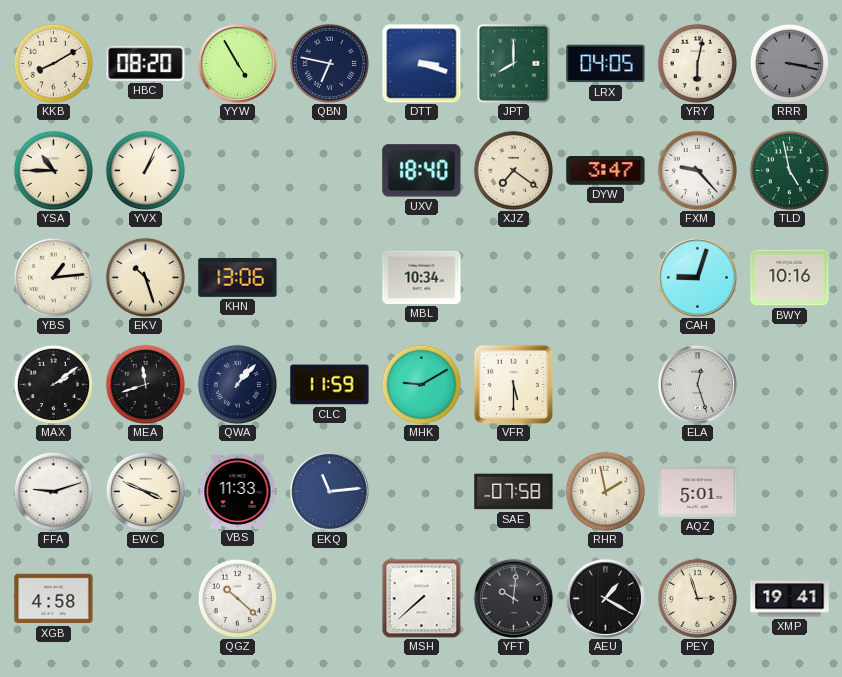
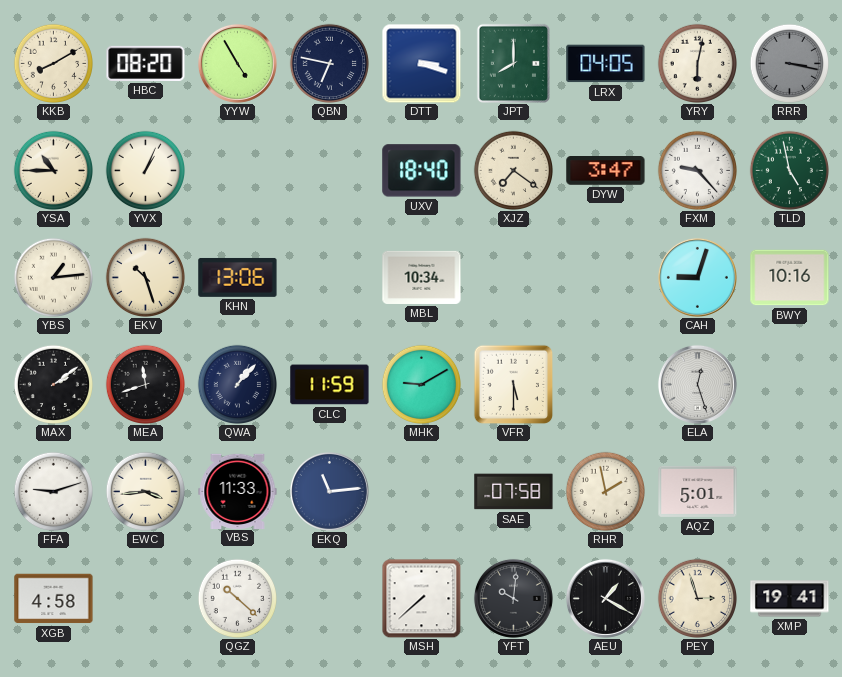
EWC: 3:49 -> 3:44 (145, 491)
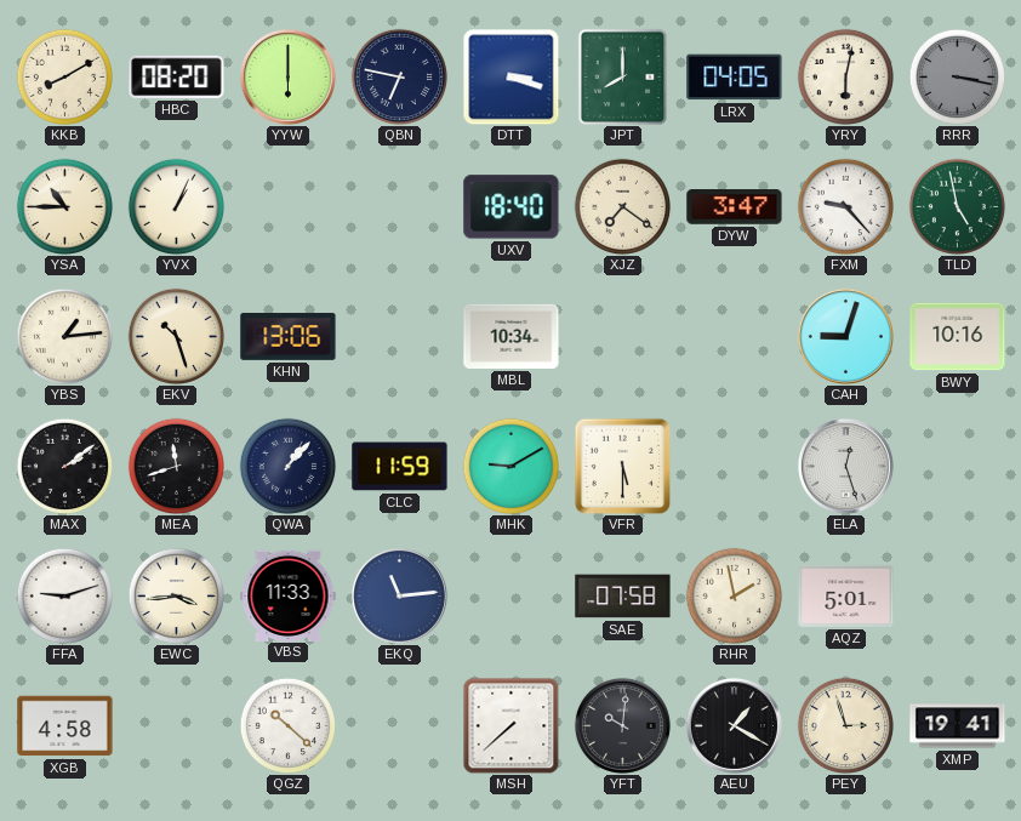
YYW: 4:55 -> 6:00 (287, 76)
